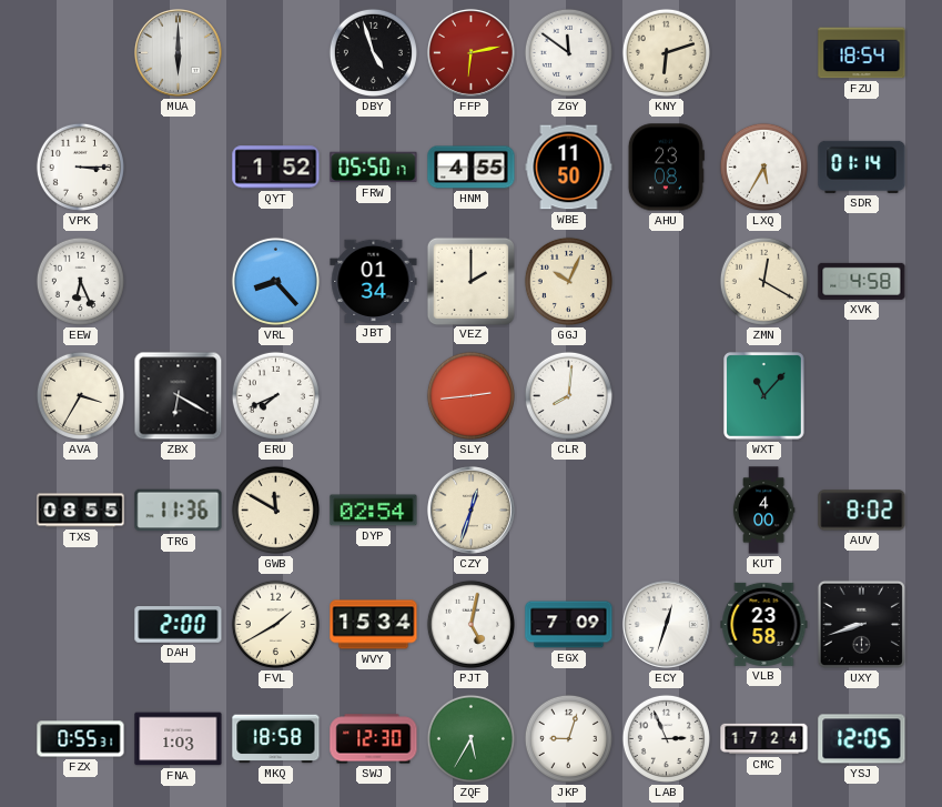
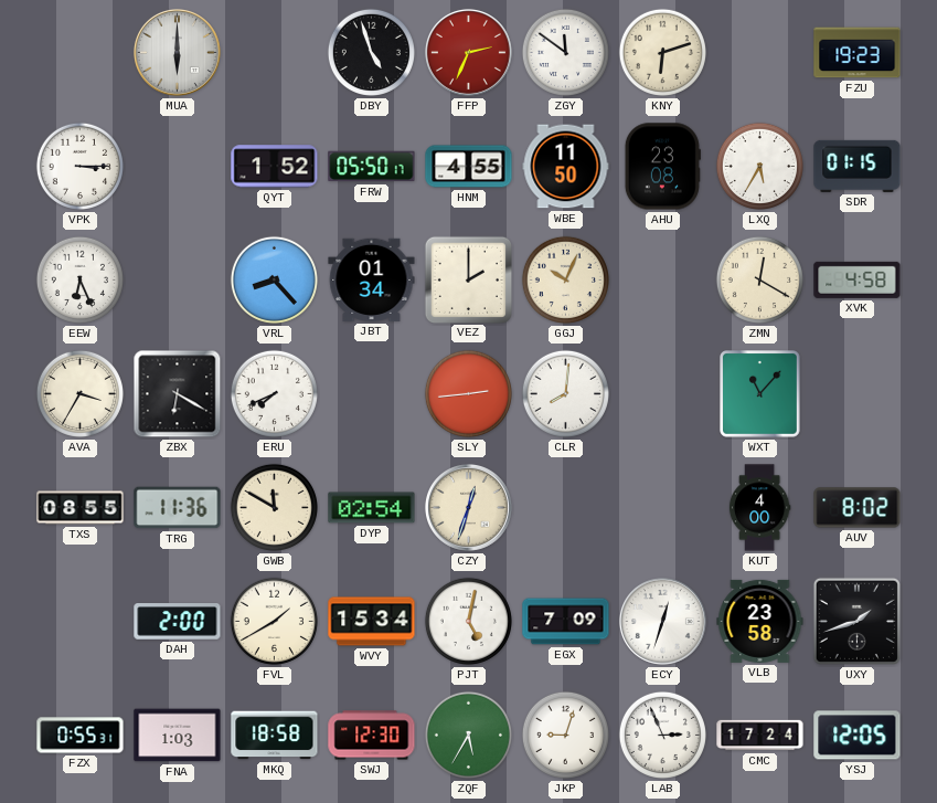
FFP: 6:13 -> 2:34 (468, 52)
FZU: 18:54 -> 19:23 (858, 53)
SDR: 01:14 -> 01:15 (858, 166)
UXY: 8:42 -> 1:42 (856, 621)
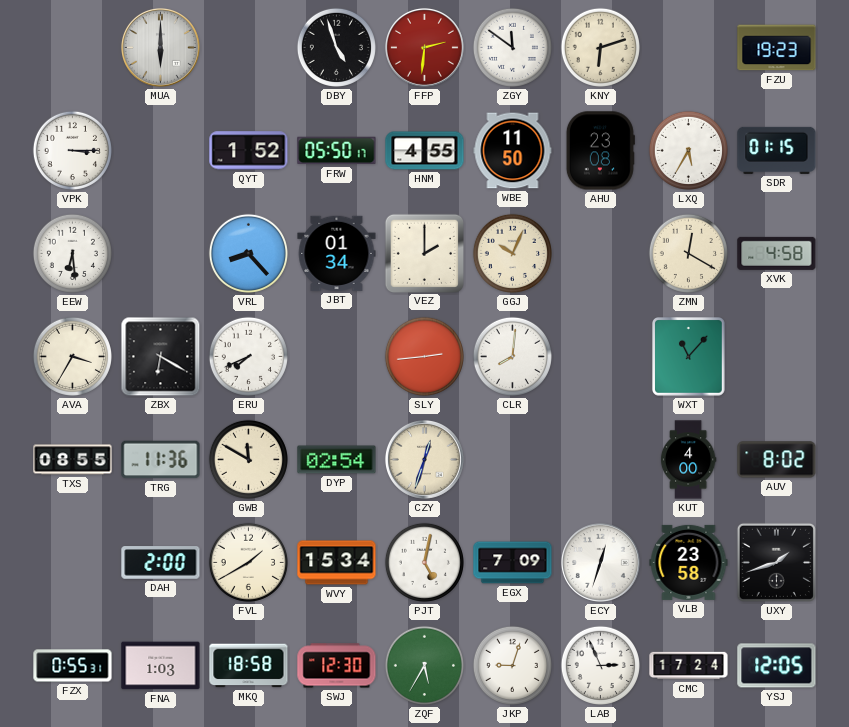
FFP: 2:34 -> 2:31 (424, 47)
EEW: 6:26 -> 6:29 (72, 253)
